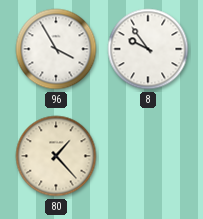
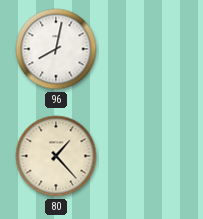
96: 3:55 -> 8:02 (56, 49)
8: 9:54 -> none (148, 49)
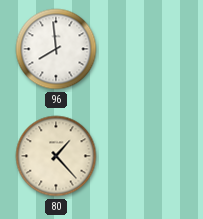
96: 8:02 -> 7:59 (56, 49)
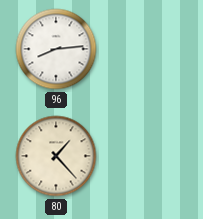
96: 7:59 -> 8:14 (56, 49)
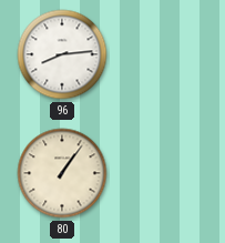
80: 1:23 -> 1:06 (62, 173)
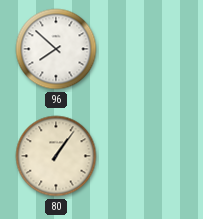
96: 8:14 -> 7:52 (56, 49)
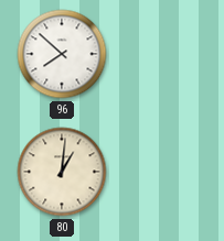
80: 1:06 -> 1:01 (62, 172)
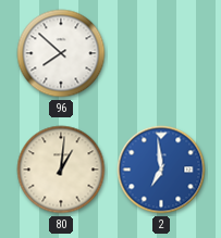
2: none -> 6:59 (161, 170)
